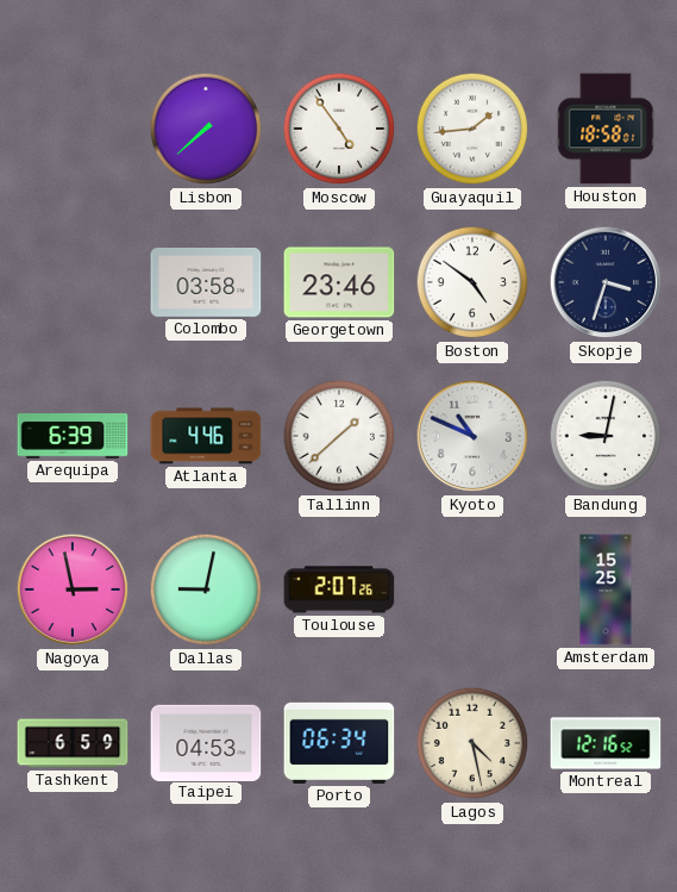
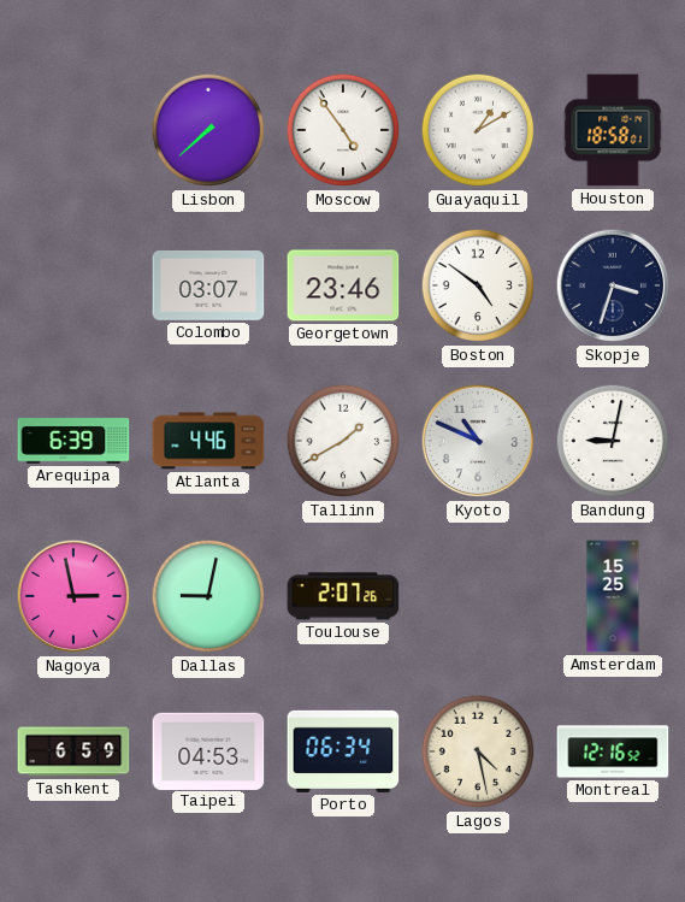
Guayaquil: 1:44 -> 1:10 (478, 130)
Colombo: 03:58 -> 03:07 (208, 285)
Tallinn: 1:38 -> 1:40 (343, 441)
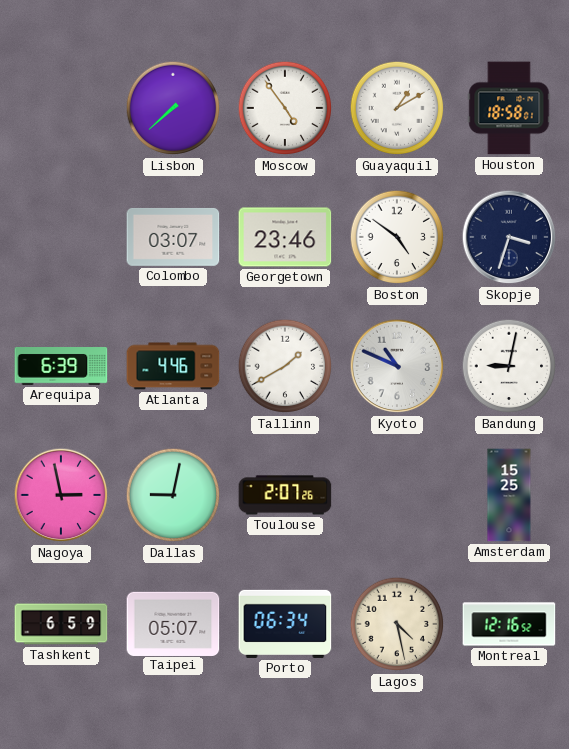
Taipei: 04:53 -> 05:07 (173, 623)
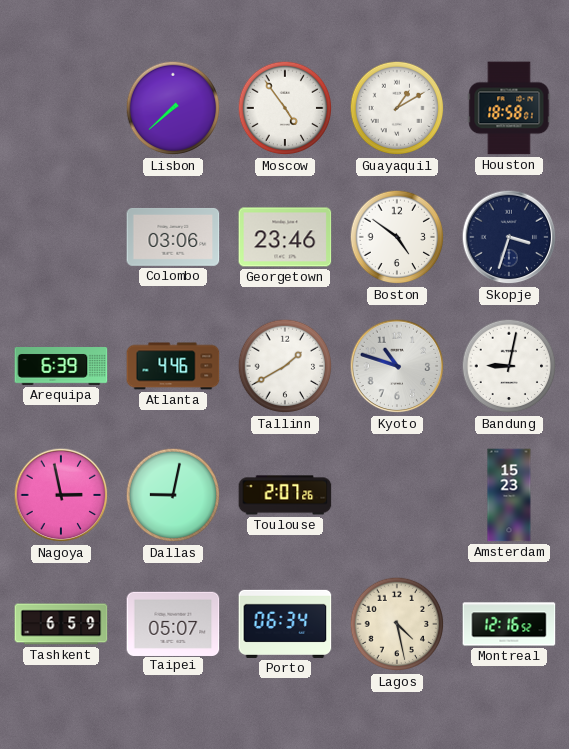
Colombo: 03:07 -> 03:06 (173, 237)
Kyoto: 10:49 -> 10:48 (397, 366)
Amsterdam: 15:25 -> 15:23 (509, 495)
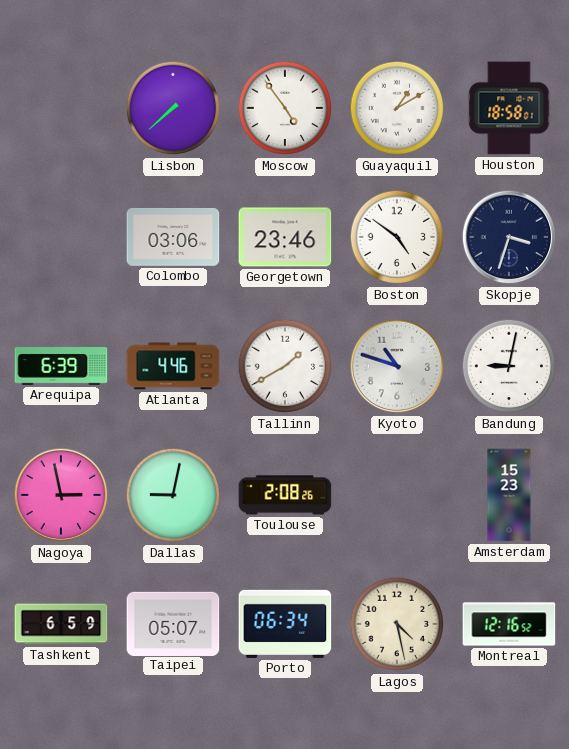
Toulouse: 2:07 -> 2:08 (285, 495)
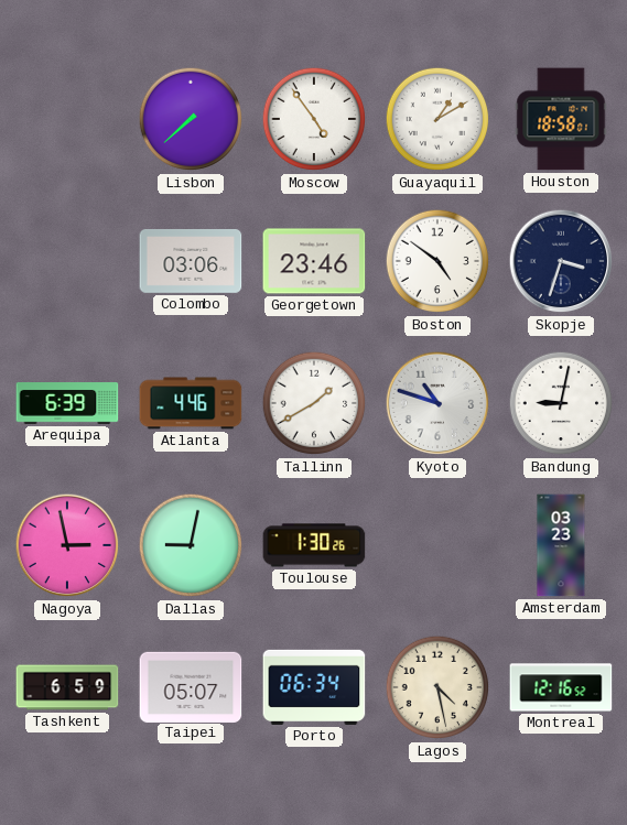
Toulouse: 2:08 -> 1:30 (314, 545)
Amsterdam: 15:23 -> 03:23 (561, 545)
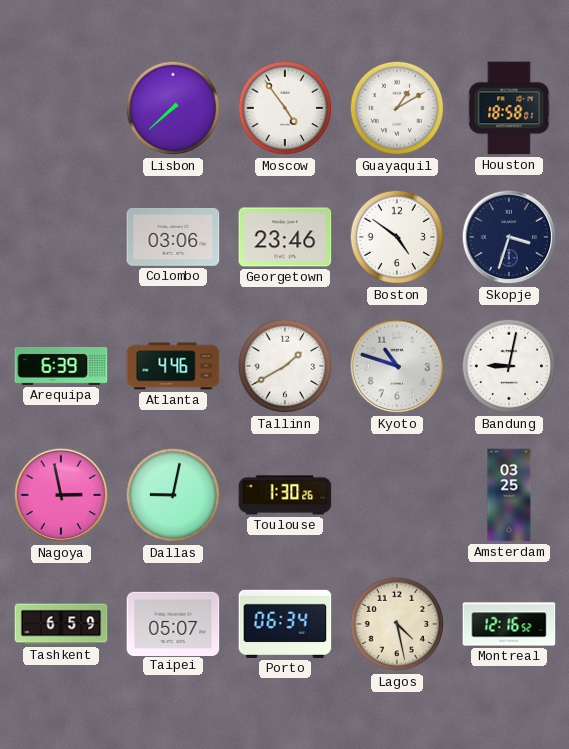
Amsterdam: 03:23 -> 03:25 (509, 495)
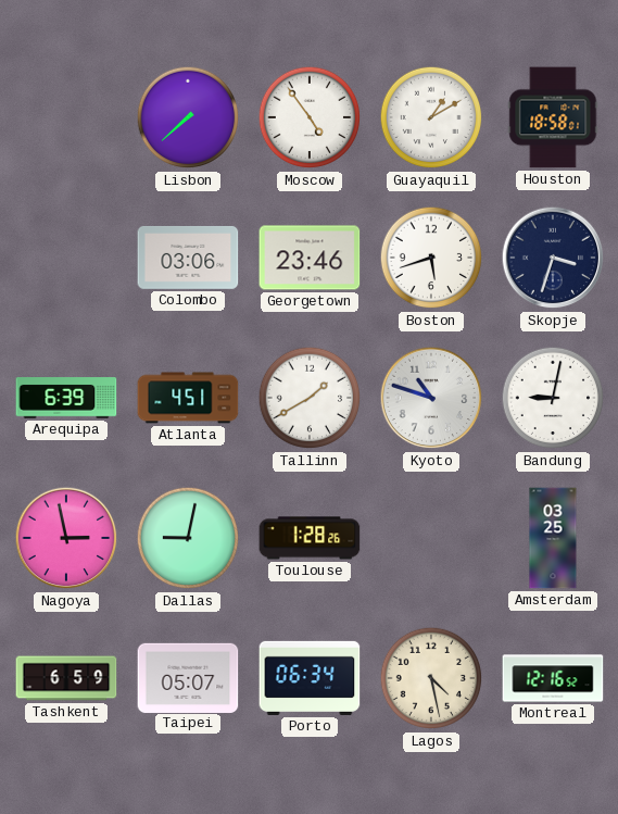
Boston: 4:51 -> 5:42 (431, 258)
Atlanta: 4:46 -> 4:51 (188, 398)
Toulouse: 1:30 -> 1:28 (310, 538)
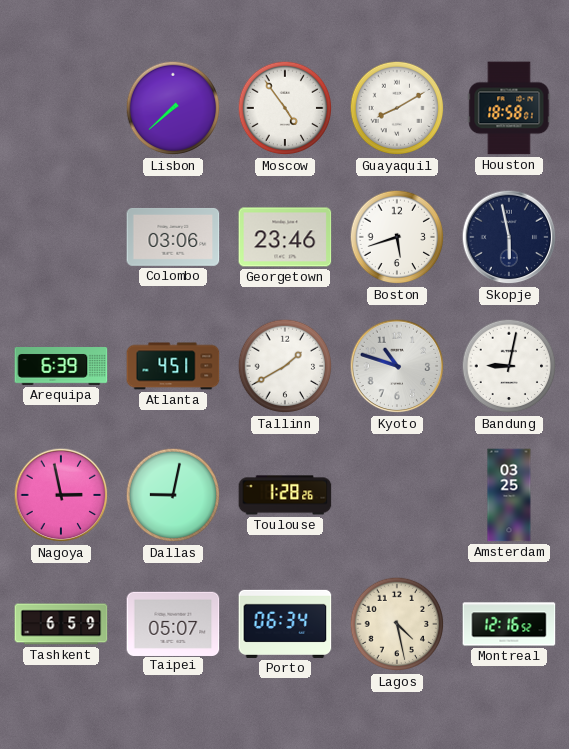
Guayaquil: 1:10 -> 8:10 (397, 108)
Skopje: 3:33 -> 5:58 (509, 237)
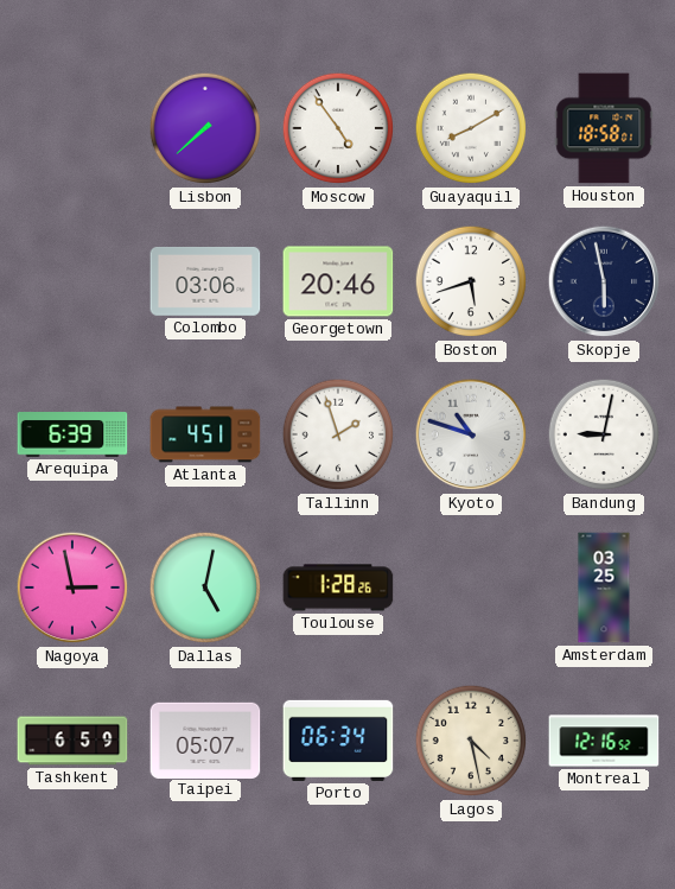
Georgetown: 23:46 -> 20:46 (338, 281)
Tallinn: 1:40 -> 1:57 (338, 434)
Dallas: 9:02 -> 5:02 (205, 588)
